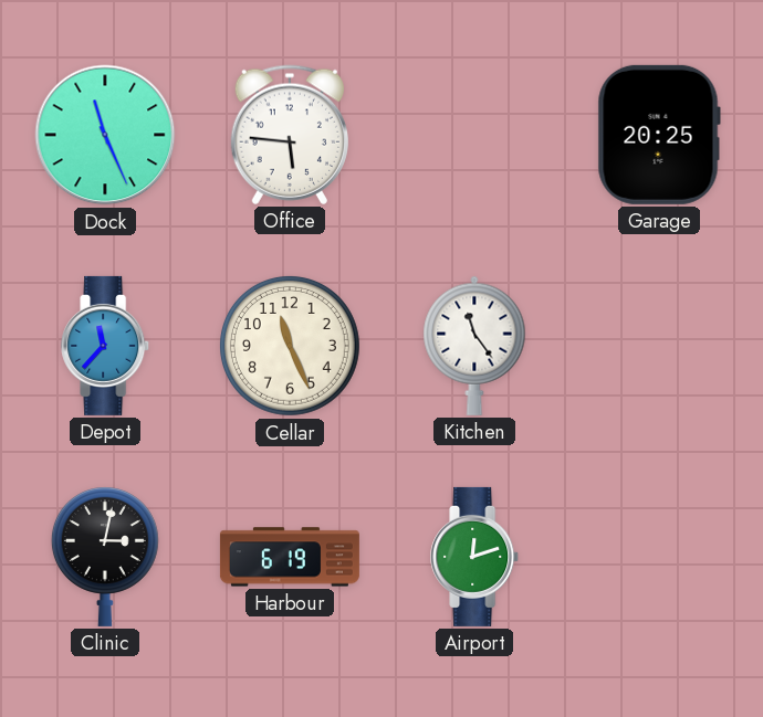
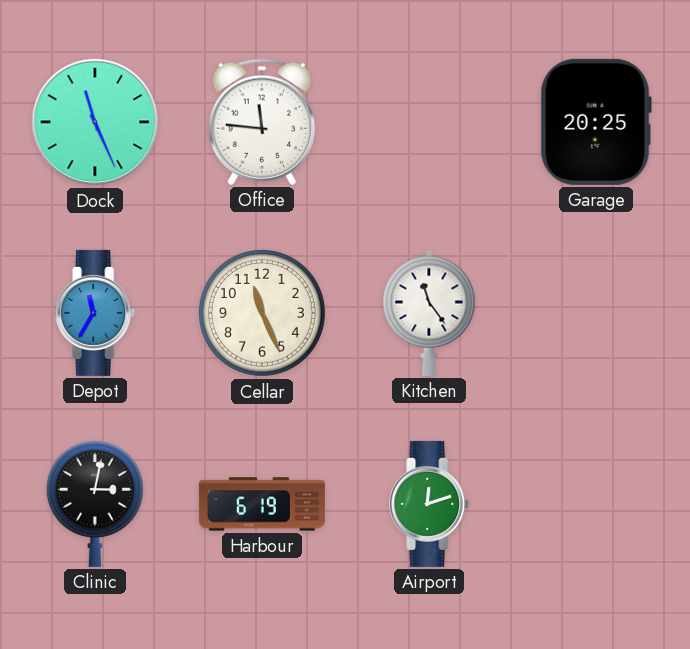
Office: 5:46 -> 11:46 (261, 122)
Depot: 11:37 -> 11:35 (96, 313)
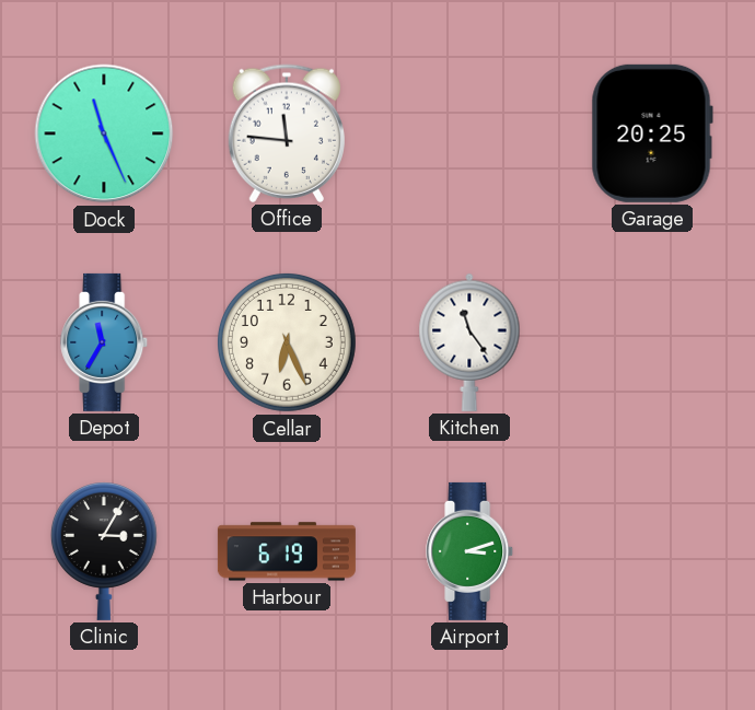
Cellar: 11:26 -> 6:26 (287, 342)
Clinic: 3:02 -> 3:05 (104, 551)
Airport: 12:12 -> 3:12 (471, 551)
